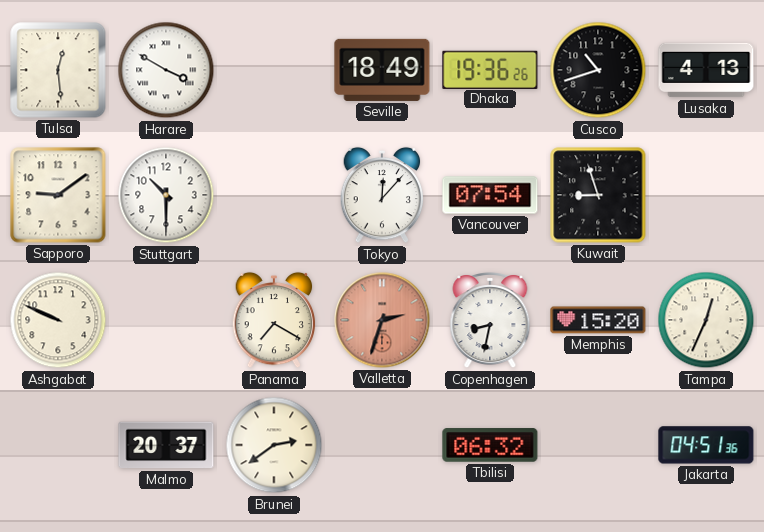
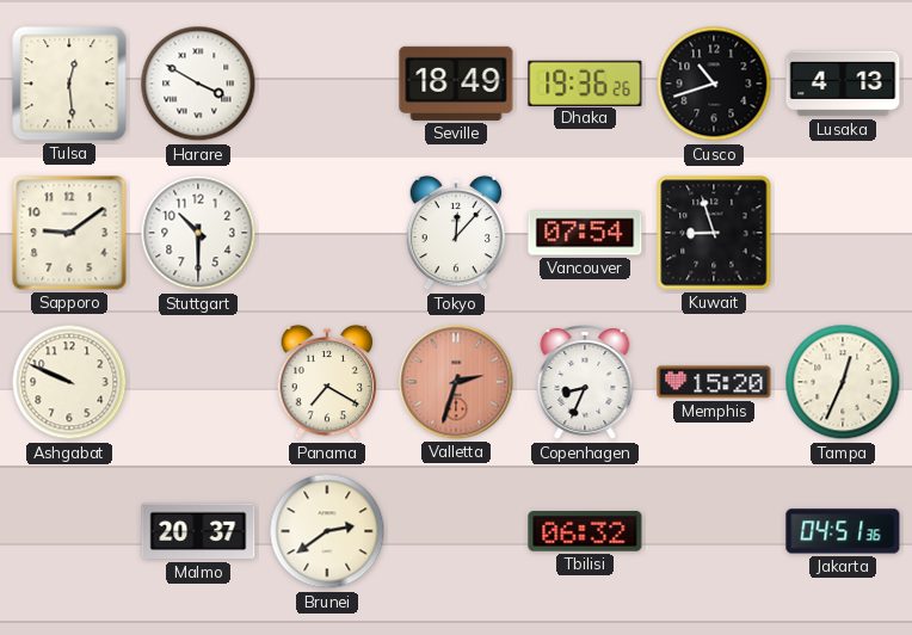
Copenhagen: 8:32 -> 8:34 (585, 383)
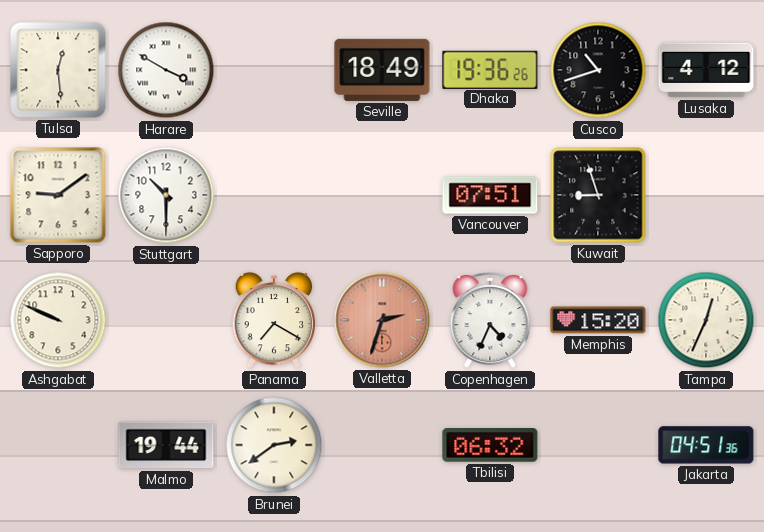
Lusaka: 4:13 -> 4:12 (706, 70)
Tokyo: 12:07 -> none (456, 233)
Vancouver: 07:54 -> 07:51 (490, 195)
Copenhagen: 8:34 -> 4:34 (490, 321)
Malmo: 20:37 -> 19:44 (166, 445)
